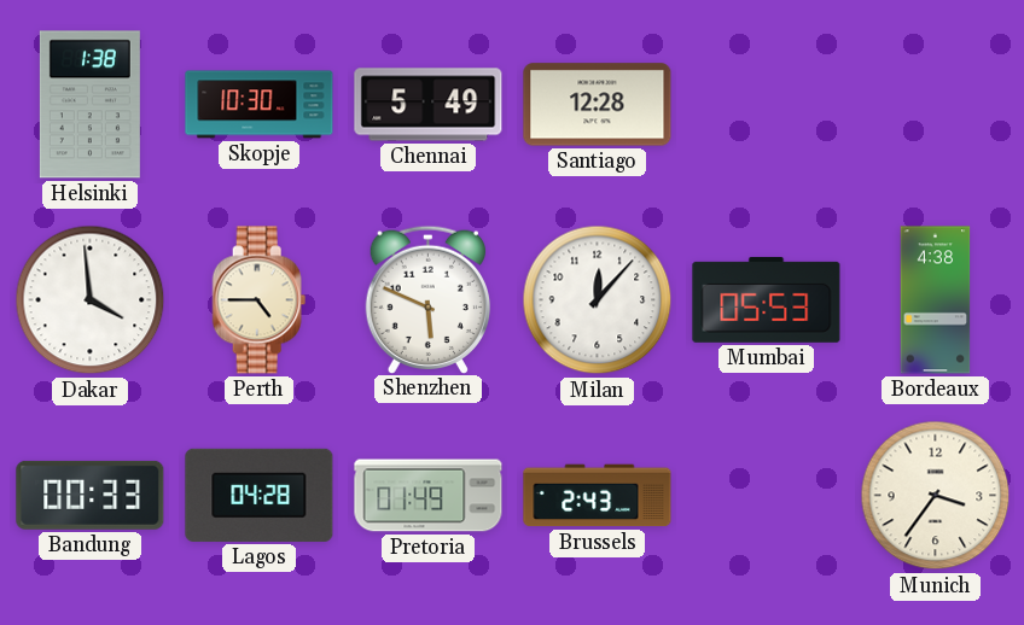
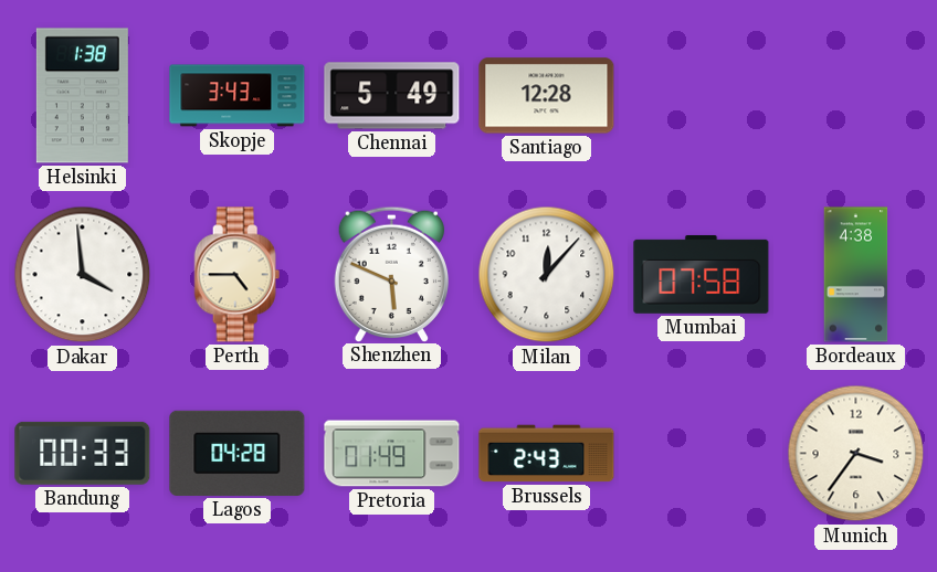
Skopje: 10:30 -> 3:43 (238, 96)
Mumbai: 05:53 -> 07:58 (702, 274)
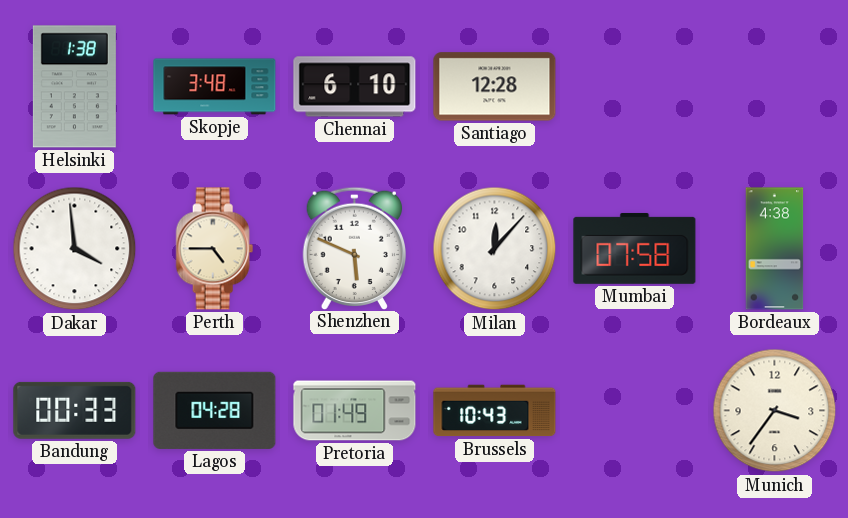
Skopje: 3:43 -> 3:48 (215, 87)
Chennai: 5:49 -> 6:10 (355, 87)
Brussels: 2:43 -> 10:43 (495, 411)
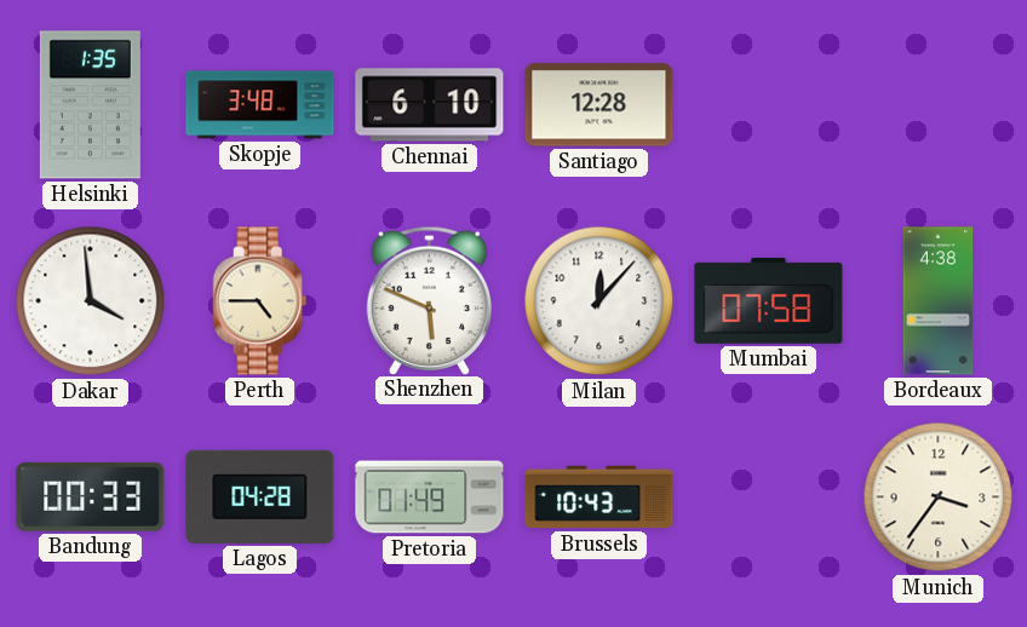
Helsinki: 1:38 -> 1:35 (90, 105)
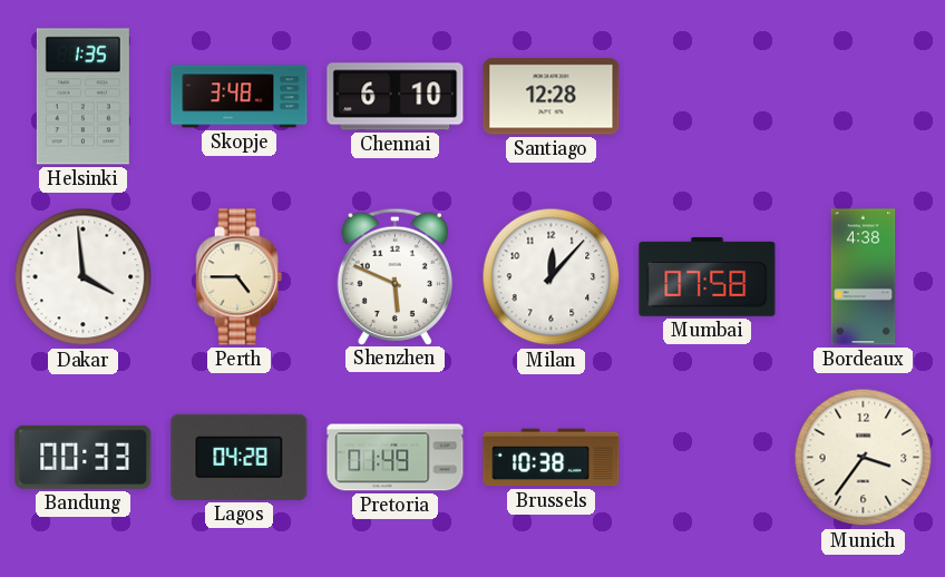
Brussels: 10:43 -> 10:38 (552, 458)
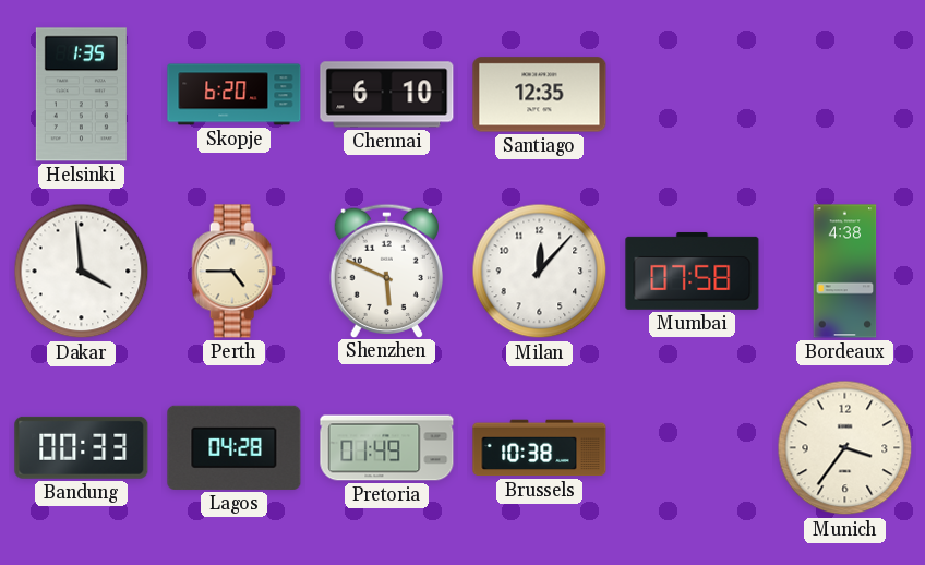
Skopje: 3:48 -> 6:20 (235, 95)
Santiago: 12:28 -> 12:35 (540, 95)
